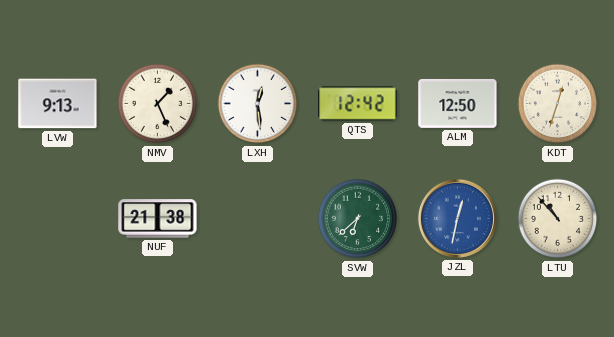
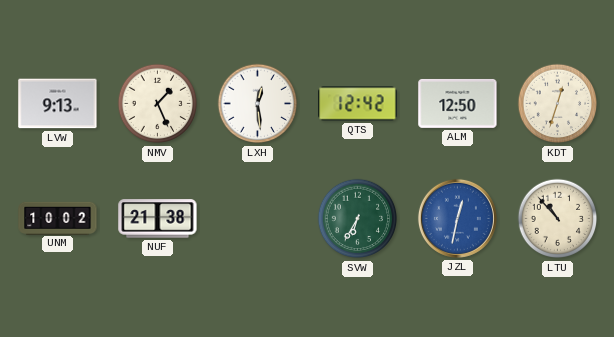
UNM: none -> 10:02 (58, 218)
SVW: 6:38 -> 6:35 (358, 219)
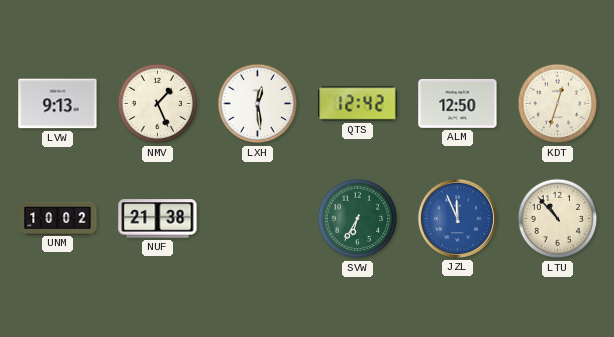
JZL: 12:32 -> 11:56 (457, 218)
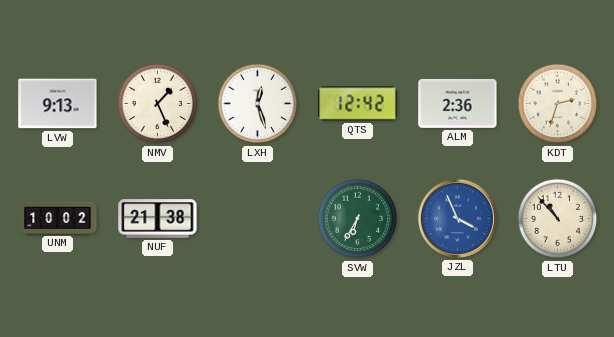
LXH: 12:29 -> 12:27 (258, 104)
ALM: 12:50 -> 2:36 (458, 103)
KDT: 12:33 -> 2:33 (558, 104)
JZL: 11:56 -> 3:56 (457, 218)
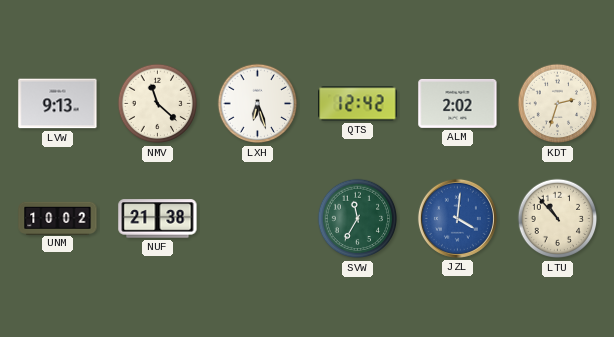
NMV: 1:26 -> 11:22 (158, 104)
LXH: 12:27 -> 6:27 (258, 104)
ALM: 2:36 -> 2:02 (458, 103)
SVW: 6:35 -> 11:35 (358, 219)
JZL: 3:56 -> 4:01 (457, 218)
